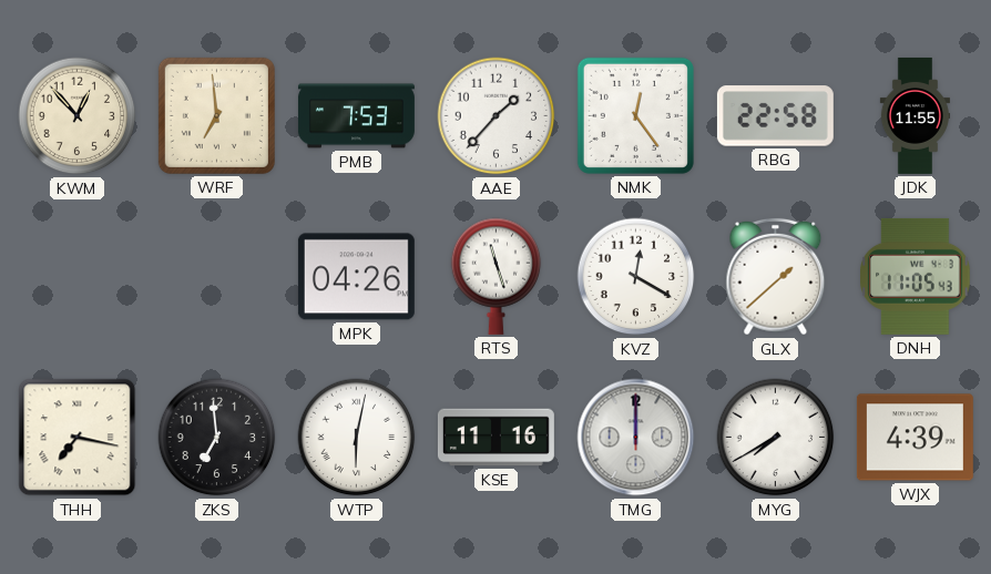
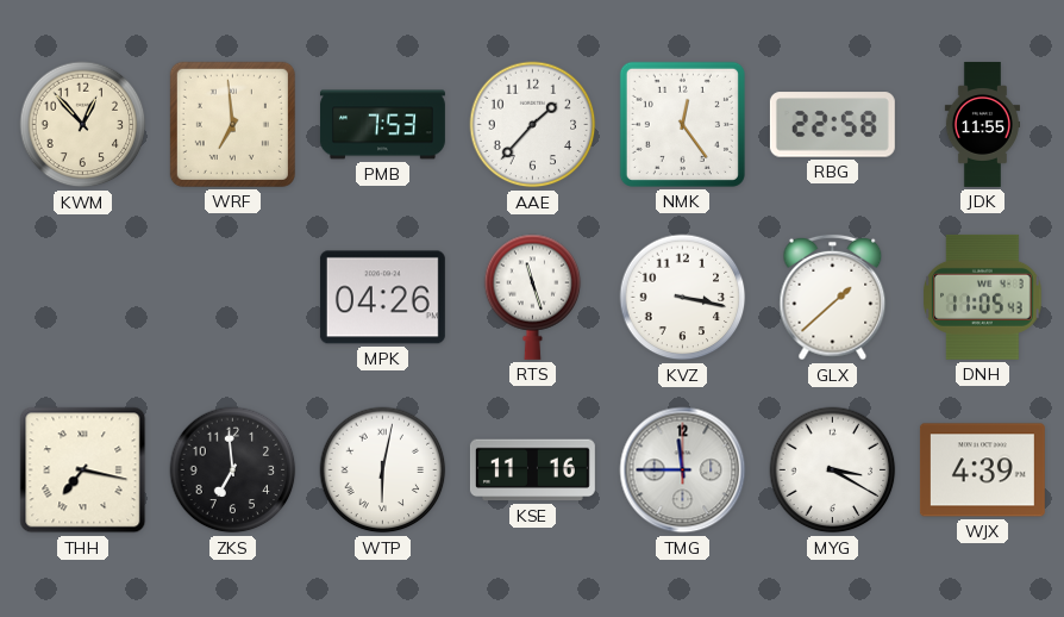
KVZ: 12:20 -> 3:17 (683, 298)
TMG: 12:00 -> 11:45 (683, 470)
MYG: 7:40 -> 3:20 (833, 470)
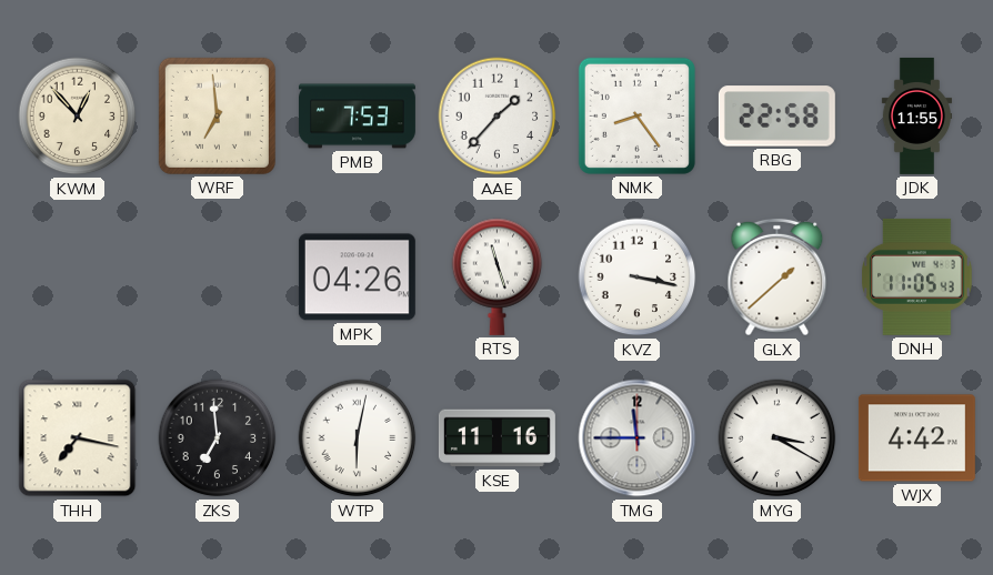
NMK: 12:24 -> 8:24 (636, 115)
WJX: 4:39 -> 4:42 (916, 438)
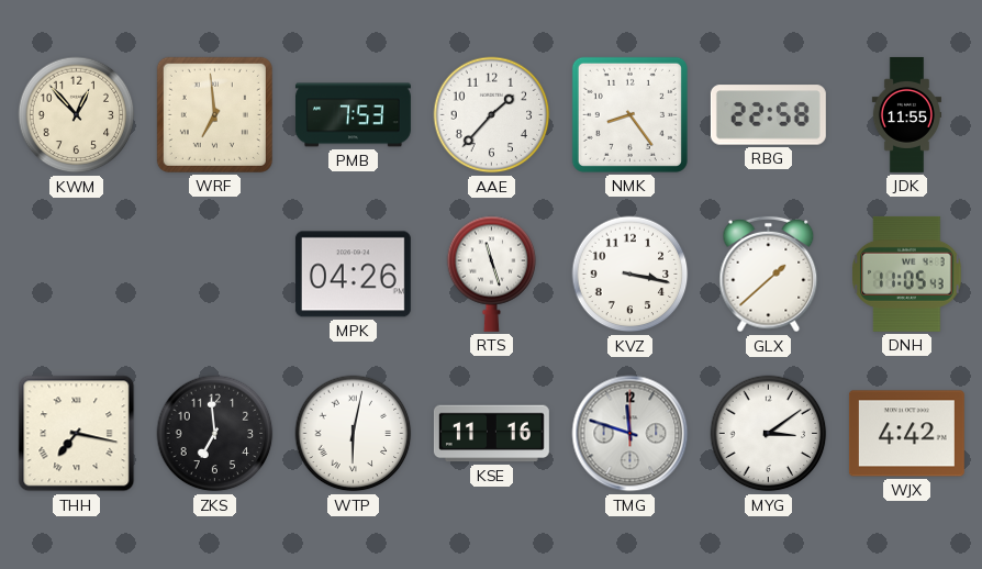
TMG: 11:45 -> 11:48 (631, 434)
MYG: 3:20 -> 3:09 (769, 434)
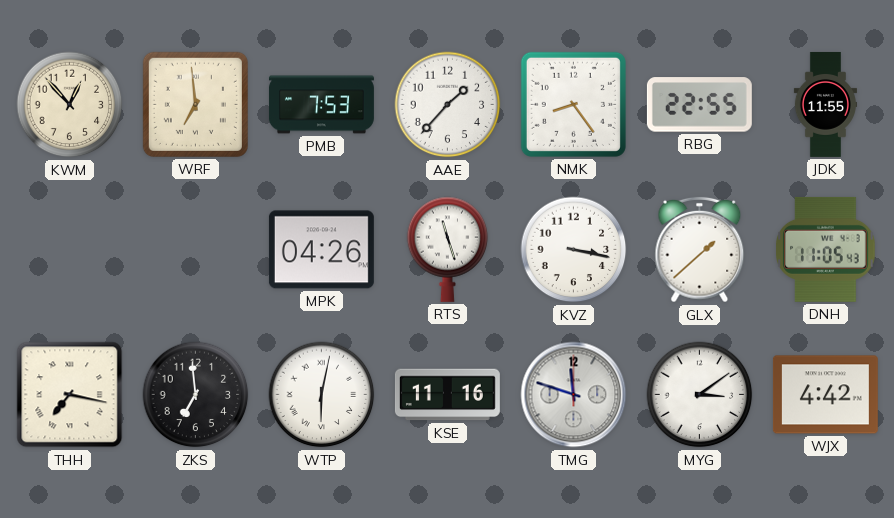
RBG: 22:58 -> 22:55 (699, 105)
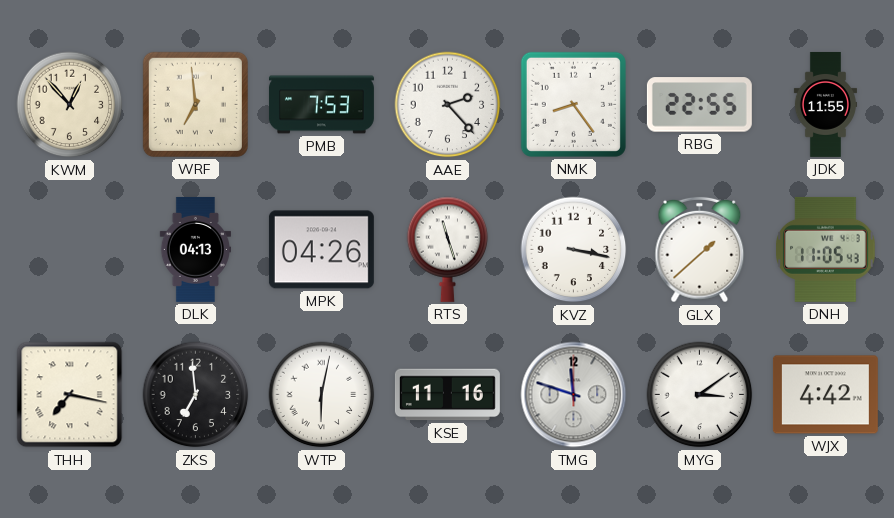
AAE: 1:37 -> 2:23 (448, 105)
DLK: none -> 04:13 (195, 249)
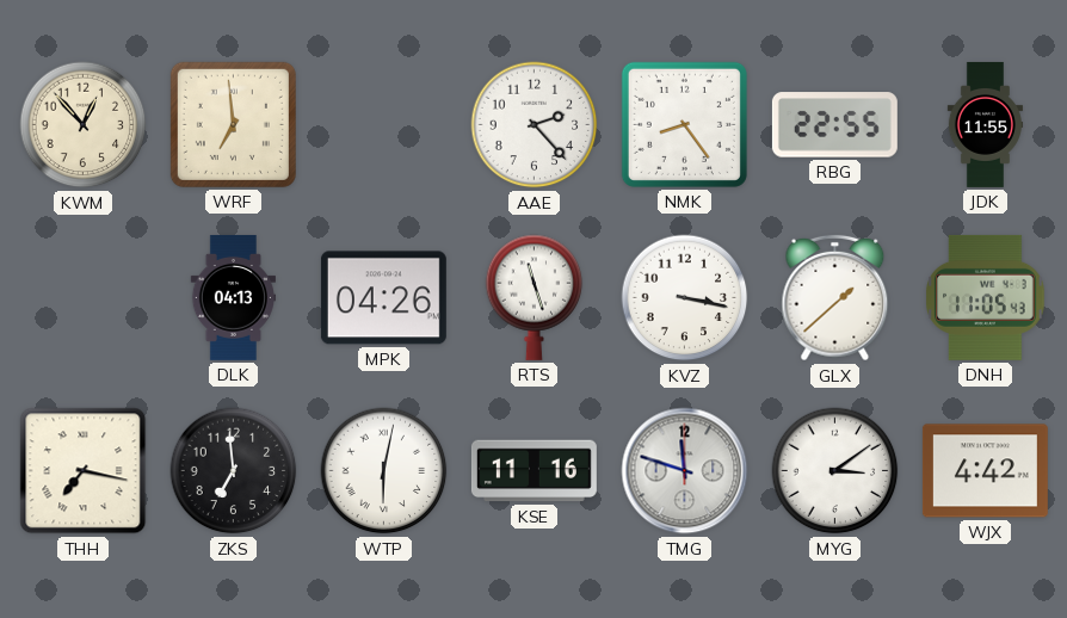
PMB: 7:53 -> none (321, 105)
